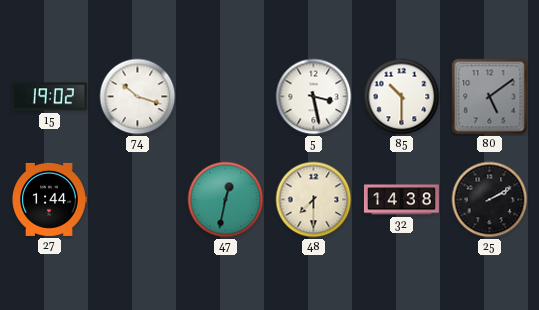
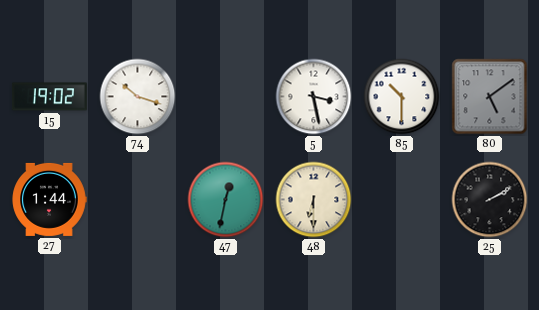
48: 7:30 -> 6:30 (314, 200)
32: 14:38 -> none (401, 200)
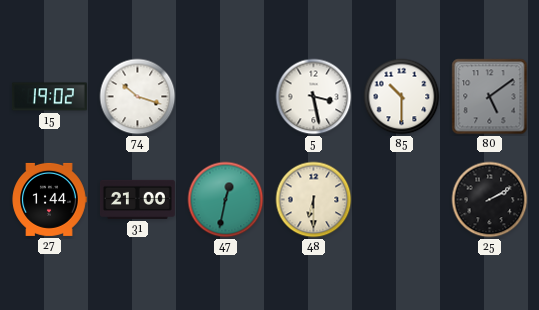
31: none -> 21:00 (137, 199)
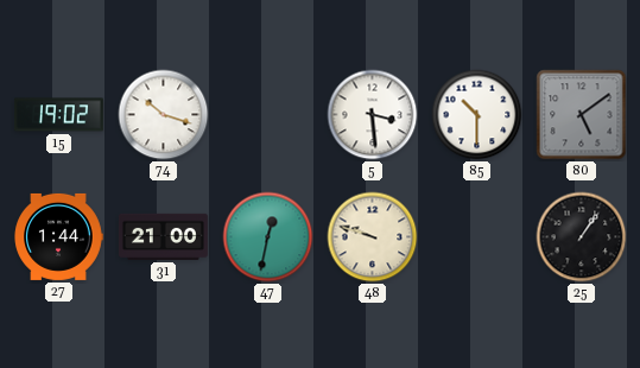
5: 3:28 -> 3:29 (373, 115)
48: 6:30 -> 9:48 (373, 237)
25: 2:10 -> 1:06 (582, 237)
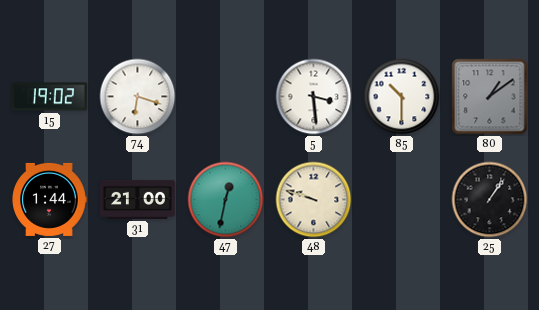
74: 10:18 -> 6:18 (138, 97)
80: 5:09 -> 1:09 (490, 97)
